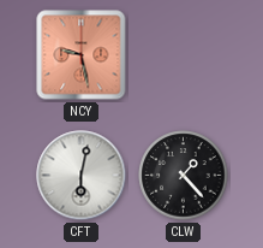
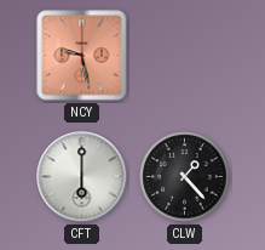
CFT: 6:02 -> 6:00 (82, 177)
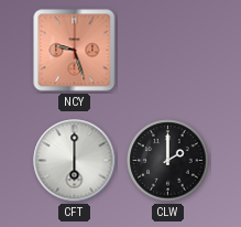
NCY: 9:28 -> 9:27 (75, 51)
CLW: 1:23 -> 2:00 (168, 161)
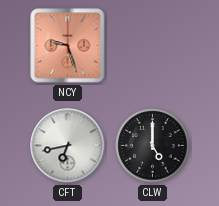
CFT: 6:00 -> 6:43 (68, 146)
CLW: 2:00 -> 5:00 (153, 146)
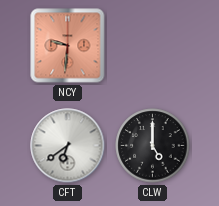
NCY: 9:27 -> 9:31 (68, 46)
CFT: 6:43 -> 6:39 (68, 146)
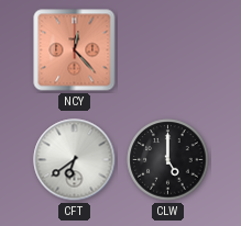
NCY: 9:31 -> 12:23 (75, 50)
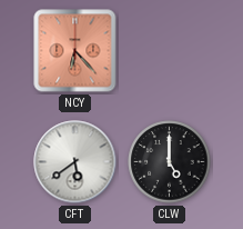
NCY: 12:23 -> 6:23 (75, 51)
CFT: 6:39 -> 5:39 (75, 162)
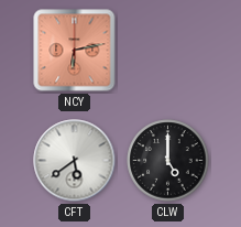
NCY: 6:23 -> 6:13 (75, 51)
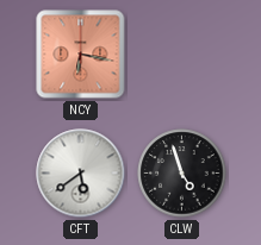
NCY: 6:13 -> 6:17 (81, 55)
CLW: 5:00 -> 4:57 (182, 174)
